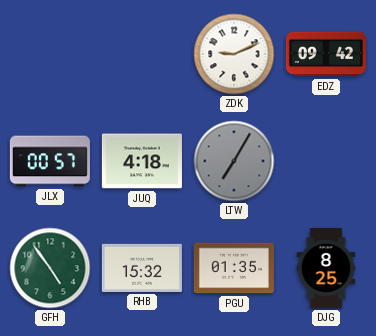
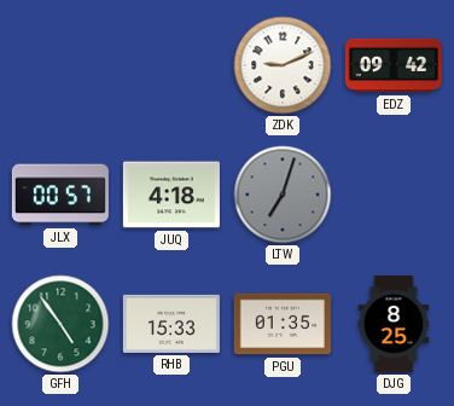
LTW: 7:05 -> 7:03 (283, 195)
RHB: 15:32 -> 15:33 (171, 324)
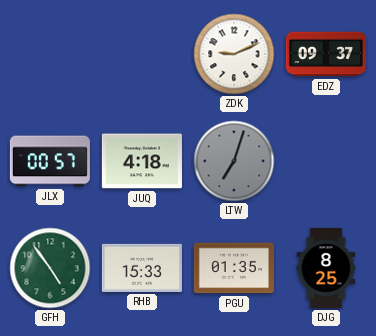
EDZ: 09:42 -> 09:37 (326, 54)
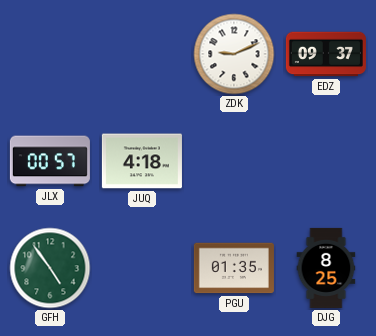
LTW: 7:03 -> none (234, 161)
RHB: 15:33 -> none (142, 268)
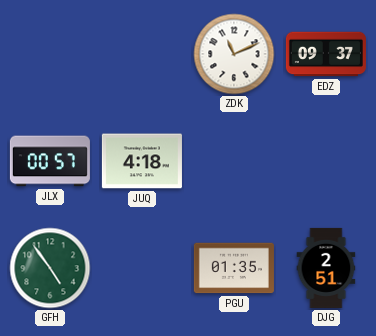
ZDK: 9:11 -> 11:11 (234, 54)
DJG: 8:25 -> 2:51 (326, 268)
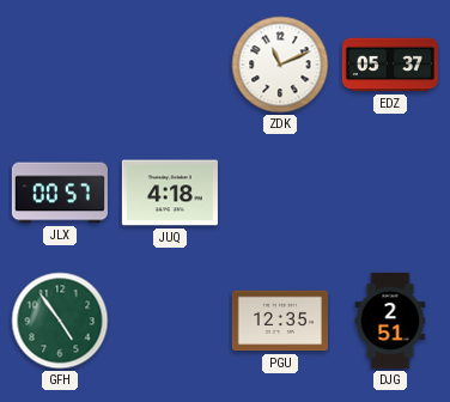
EDZ: 09:37 -> 05:37 (390, 65)
PGU: 01:35 -> 12:35 (280, 321)
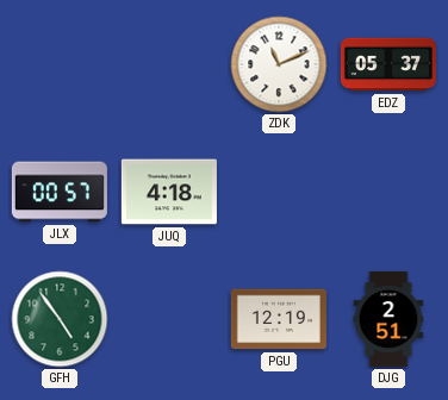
PGU: 12:35 -> 12:19 (279, 319)
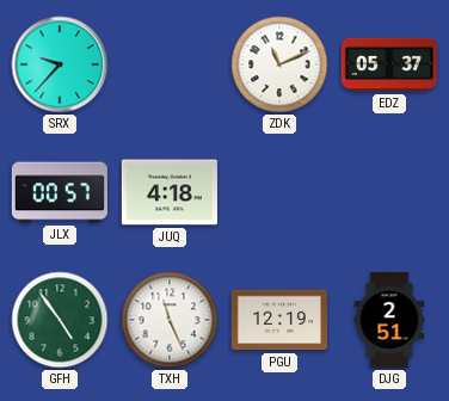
SRX: none -> 9:37 (60, 64)
TXH: none -> 11:26 (170, 320)
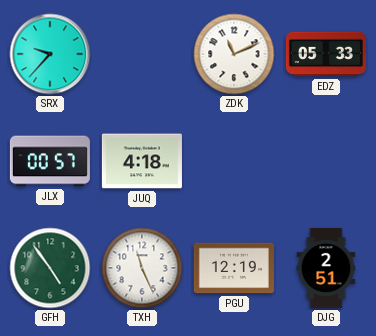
EDZ: 05:37 -> 05:33 (326, 54)
